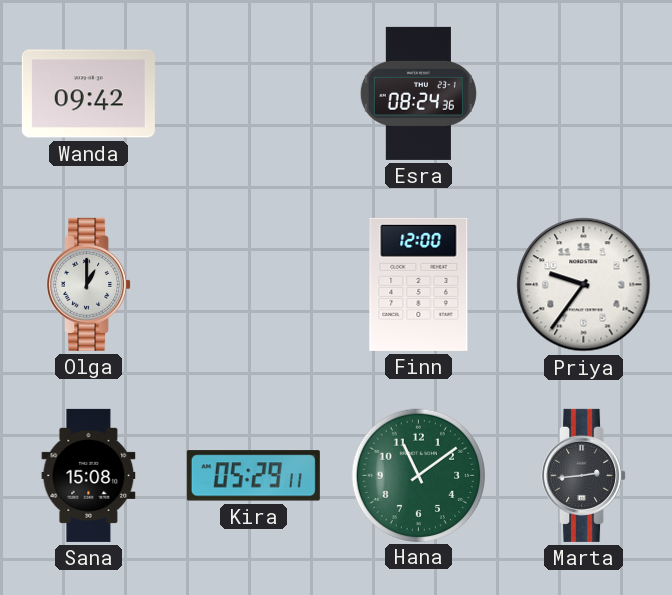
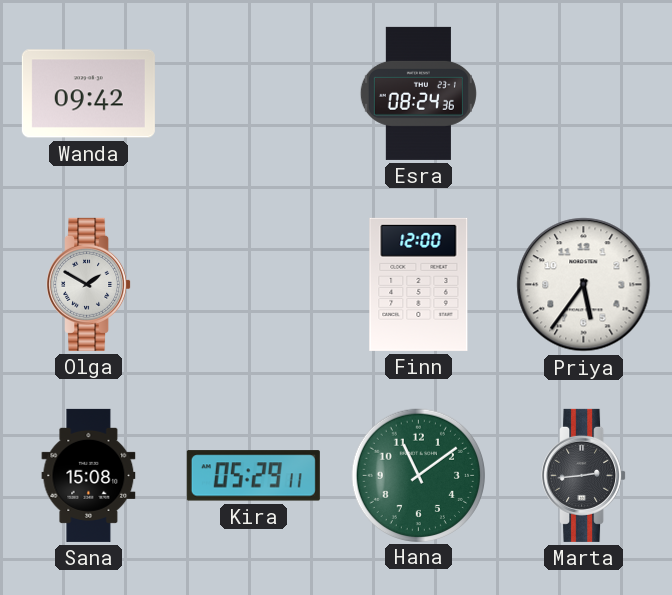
Olga: 1:00 -> 1:50 (89, 284)
Priya: 9:36 -> 5:36 (584, 285)
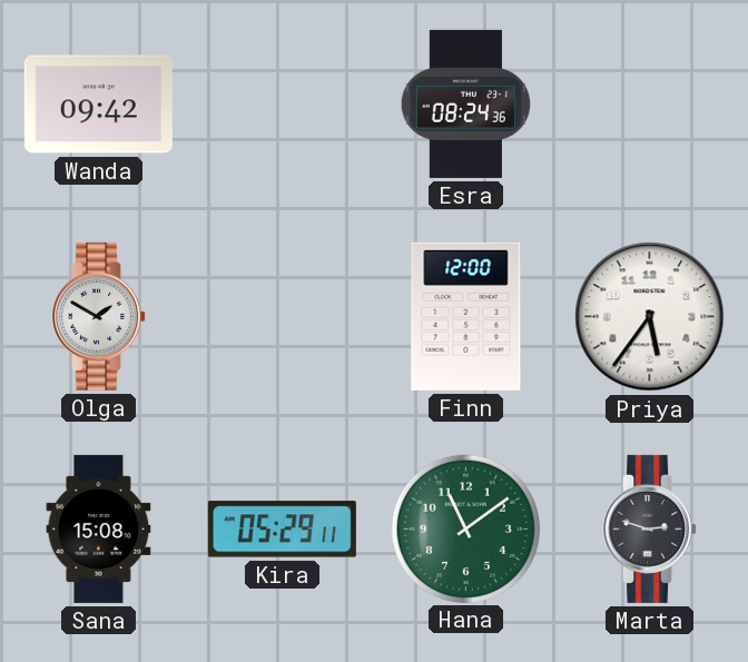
Marta: 2:44 -> 2:48 (650, 528)
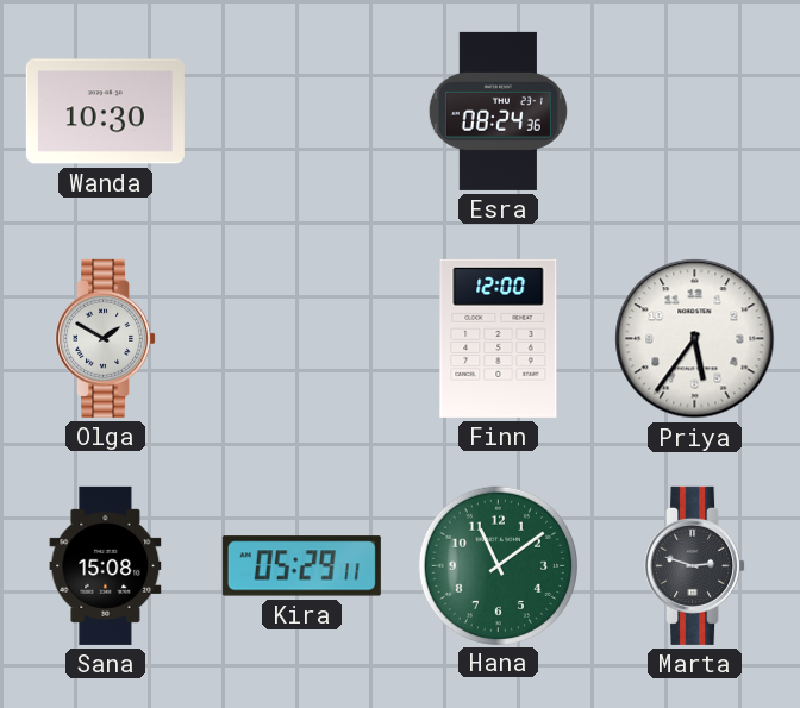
Wanda: 09:42 -> 10:30 (105, 112)
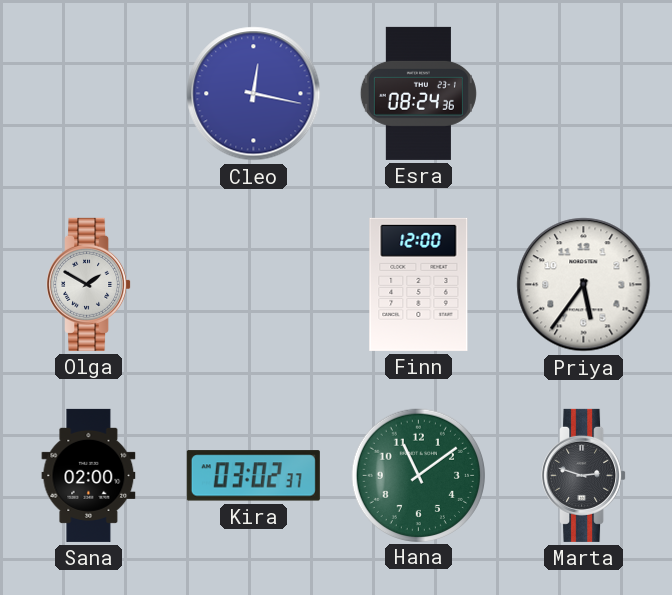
Wanda: 10:30 -> none (105, 112)
Cleo: none -> 12:17 (254, 94)
Sana: 15:08 -> 02:00 (89, 475)
Kira: 05:29 -> 03:02 (253, 476)
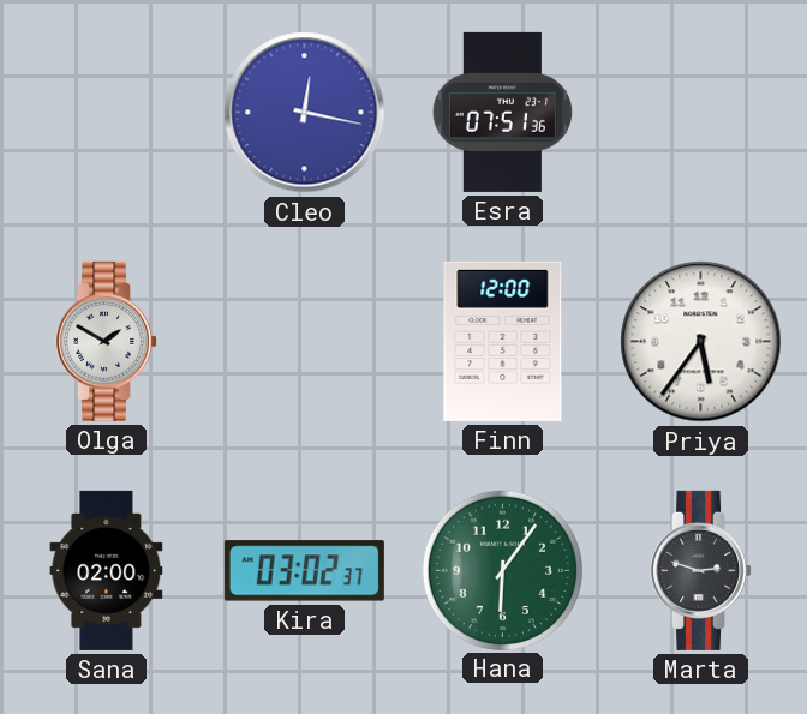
Esra: 08:24 -> 07:51 (502, 112)
Hana: 11:09 -> 6:06 (502, 570)
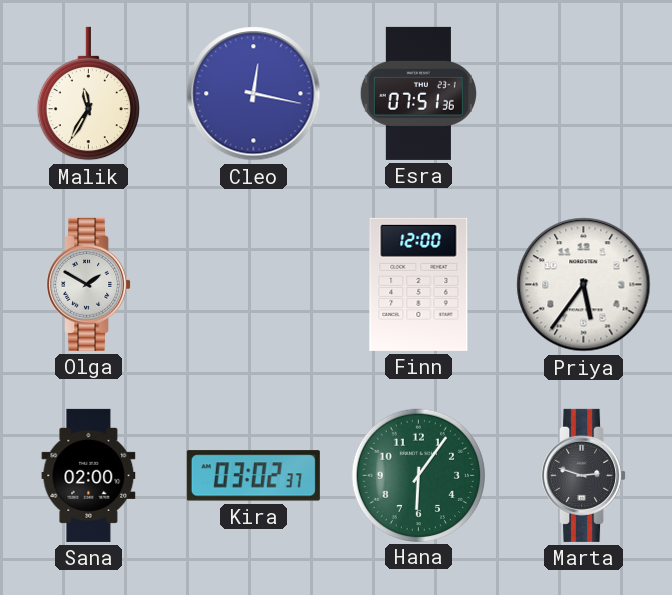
Malik: none -> 11:35 (88, 94)
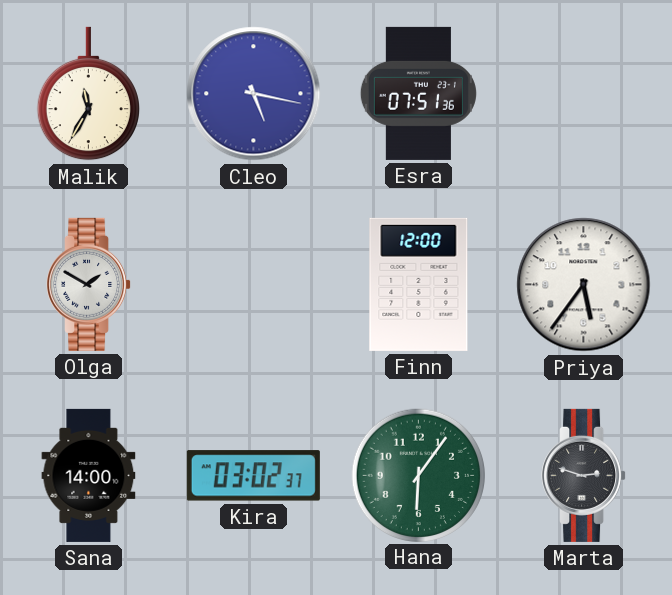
Cleo: 12:17 -> 5:17 (254, 94)
Sana: 02:00 -> 14:00 (89, 475)
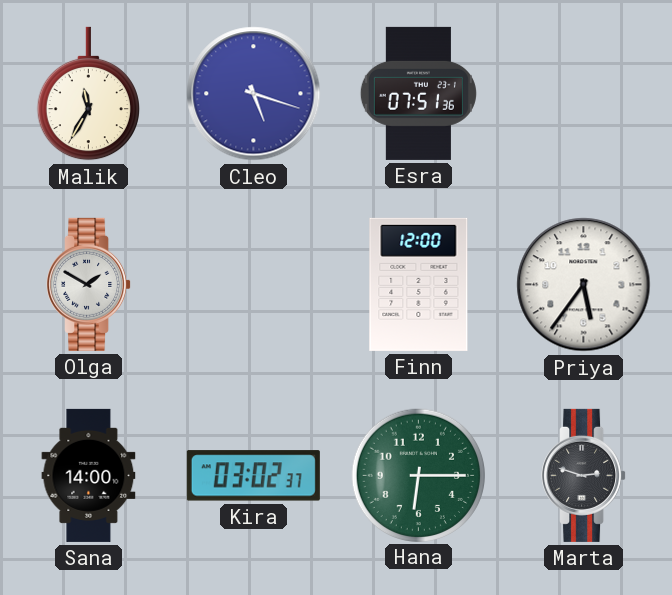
Cleo: 5:17 -> 5:18 (254, 94)
Hana: 6:06 -> 6:15 (418, 475)
